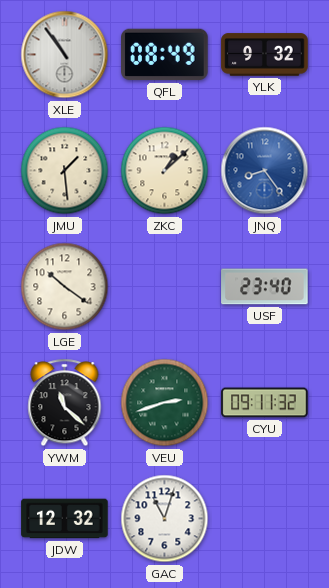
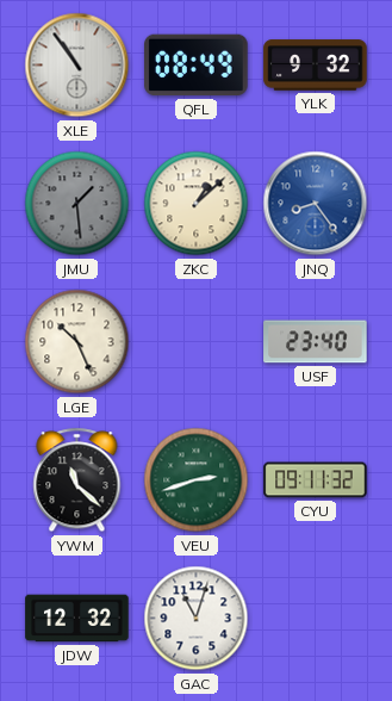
JMU dial: cream -> grey (77, 204)
LGE: 10:21 -> 10:26 (77, 342)
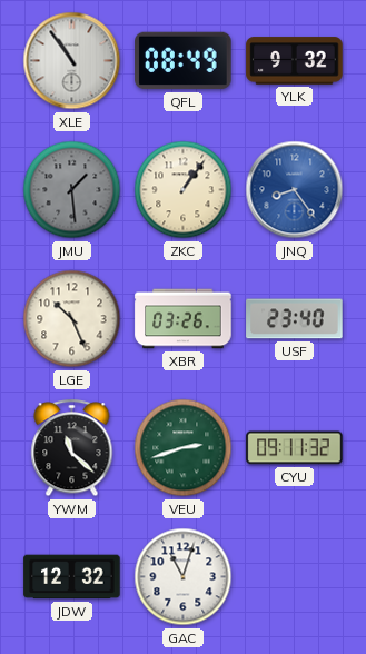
ZKC: 1:08 -> 1:06 (184, 190)
XBR: none -> 03:26 (184, 319)
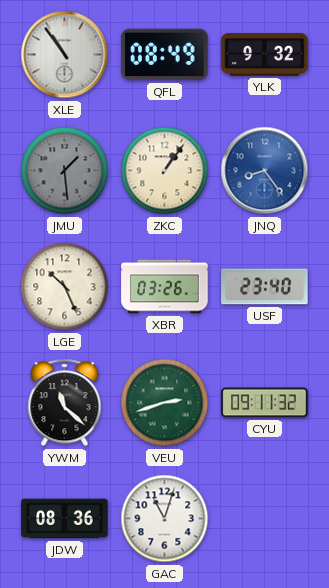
JDW: 12:32 -> 08:36 (65, 519)
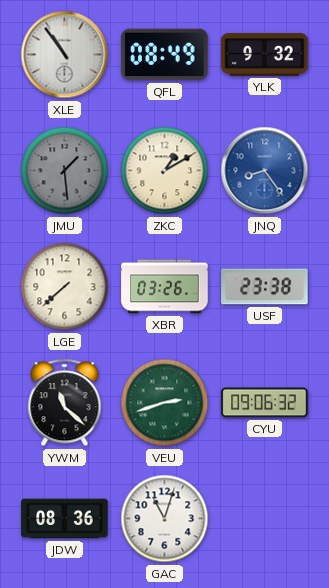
ZKC: 1:06 -> 1:10 (165, 171)
LGE: 10:26 -> 7:38 (65, 287)
USF: 23:40 -> 23:38 (265, 287)
CYU: 09:11 -> 09:06 (265, 403)
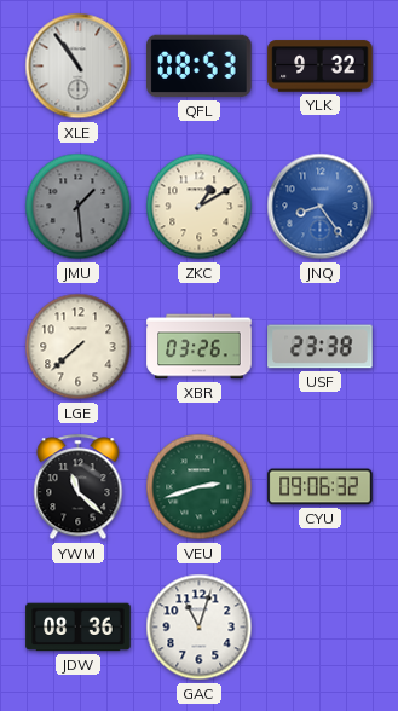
QFL: 08:49 -> 08:53 (200, 67)
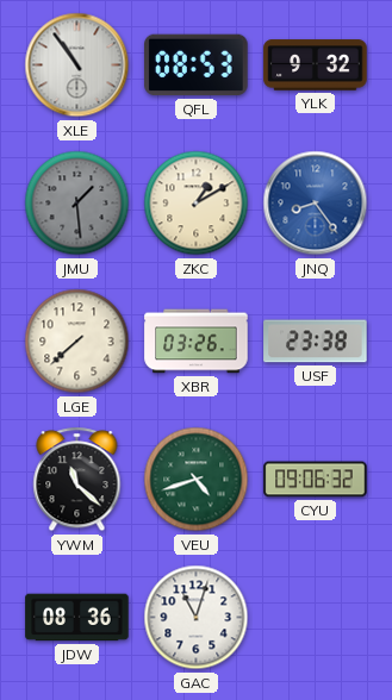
VEU: 2:42 -> 4:42 (197, 480)
